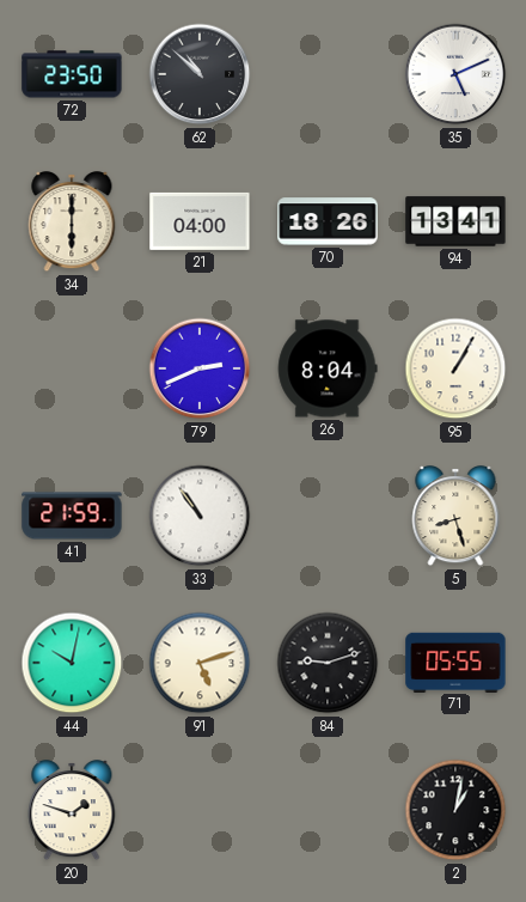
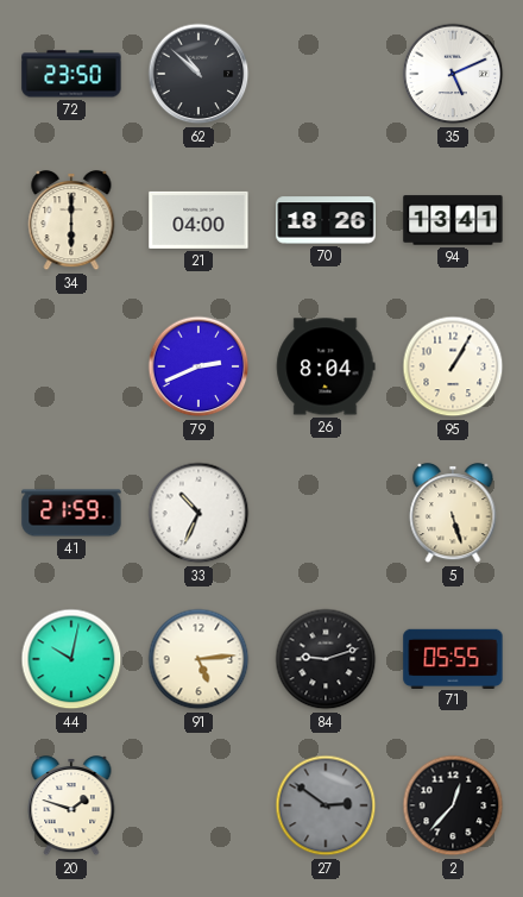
33: 10:54 -> 10:34 (199, 513)
5: 8:27 -> 5:27 (453, 514)
91: 5:12 -> 5:14 (199, 659)
27: none -> 2:51 (326, 805)
2: 1:02 -> 12:37 (453, 805)
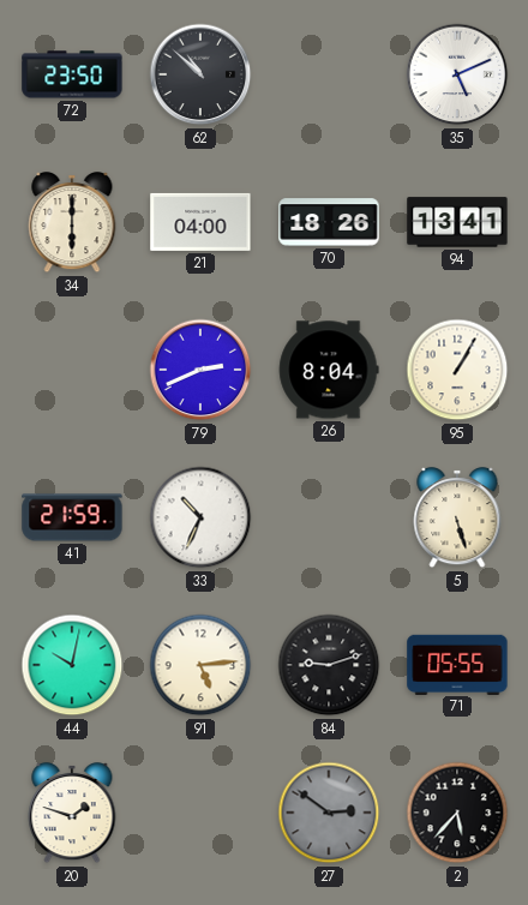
2: 12:37 -> 5:37 (457, 813)
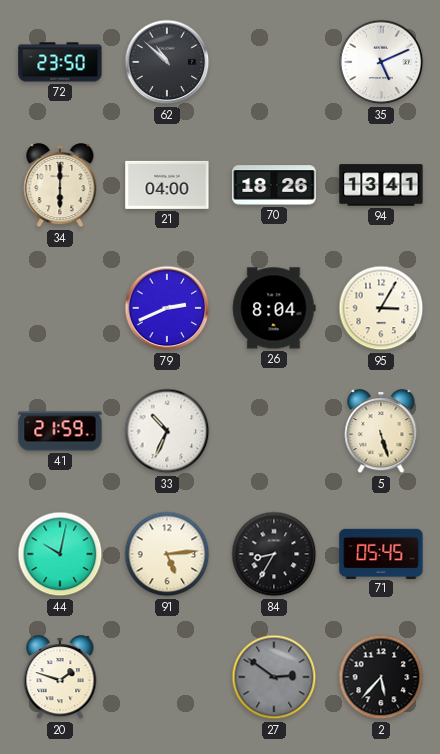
95: 1:05 -> 3:05 (381, 308)
84: 9:12 -> 8:35 (274, 554)
71: 05:55 -> 05:45 (381, 553)
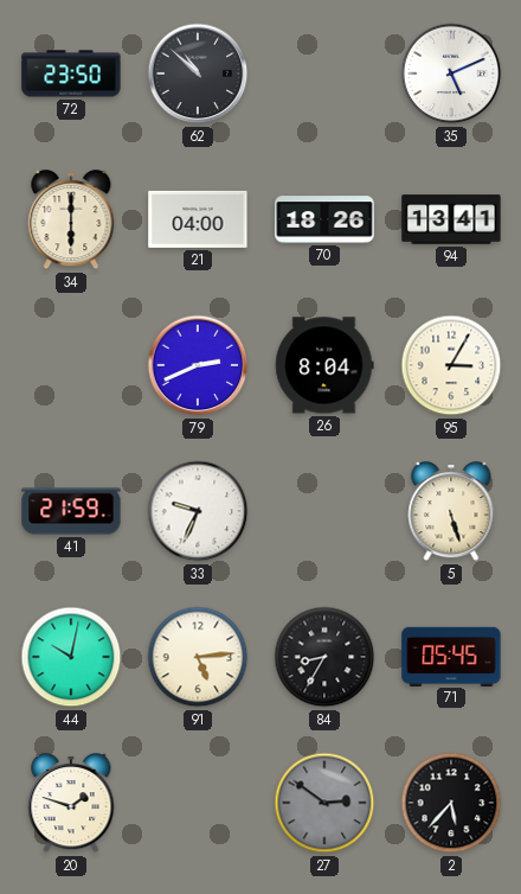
33: 10:34 -> 9:34 (198, 511)
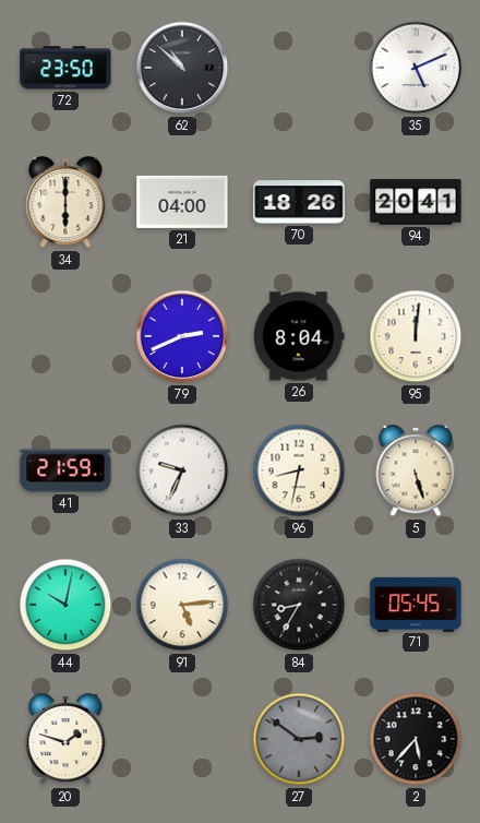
94: 13:41 -> 20:41 (416, 202)
95: 3:05 -> 12:01 (416, 336)
96: none -> 8:32 (299, 470)
